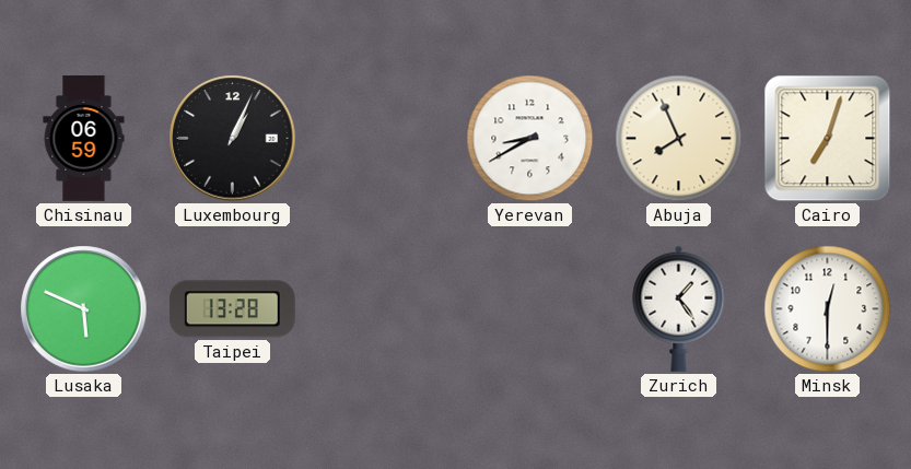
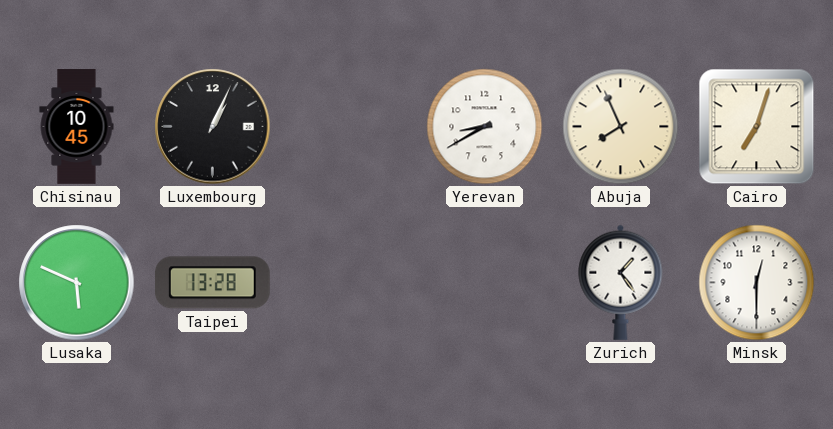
Chisinau: 06:59 -> 10:45 (77, 127)
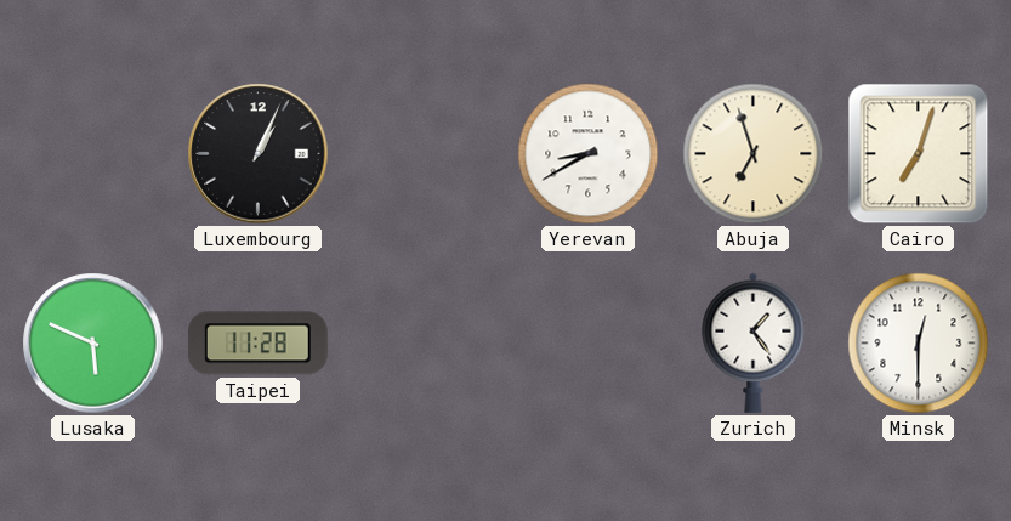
Chisinau: 10:45 -> none (77, 127)
Abuja: 7:56 -> 6:57 (754, 154)
Taipei: 13:28 -> 11:28 (257, 344)
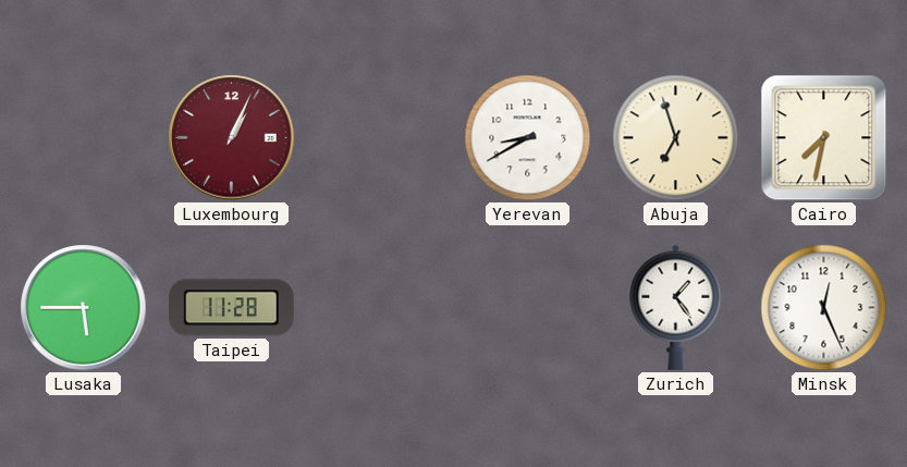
Luxembourg dial: black -> burgundy (232, 138)
Cairo: 7:03 -> 7:32 (824, 138)
Lusaka: 5:49 -> 5:45 (84, 308)
Minsk: 12:30 -> 12:26 (824, 308)
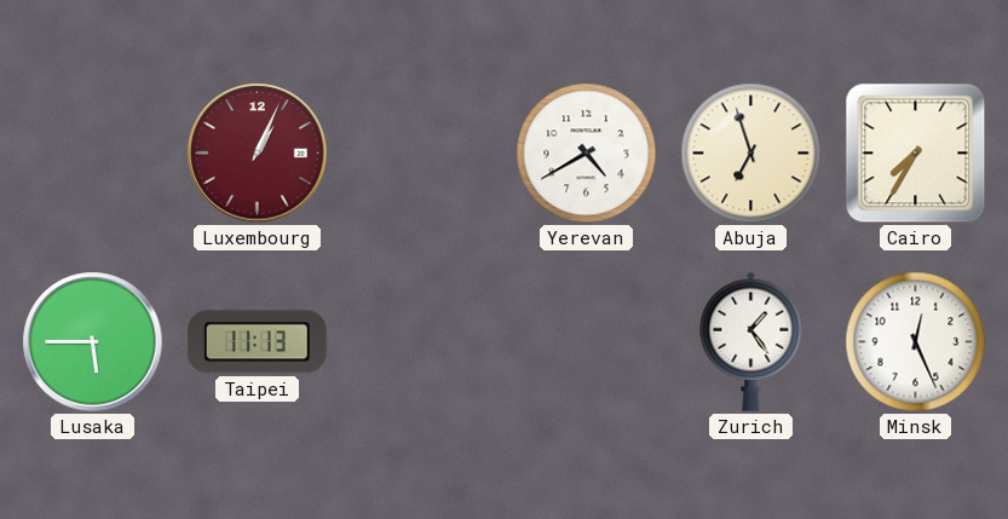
Yerevan: 8:40 -> 4:40 (587, 154)
Cairo: 7:32 -> 7:35 (916, 154)
Taipei: 11:28 -> 11:13 (257, 342)
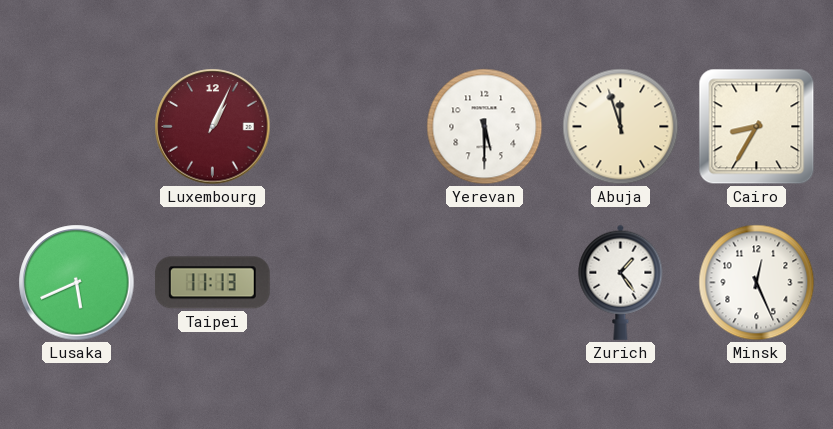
Yerevan: 4:40 -> 5:30 (485, 127)
Abuja: 6:57 -> 11:57 (621, 127)
Cairo: 7:35 -> 8:35 (757, 127)
Lusaka: 5:45 -> 5:41 (77, 283)
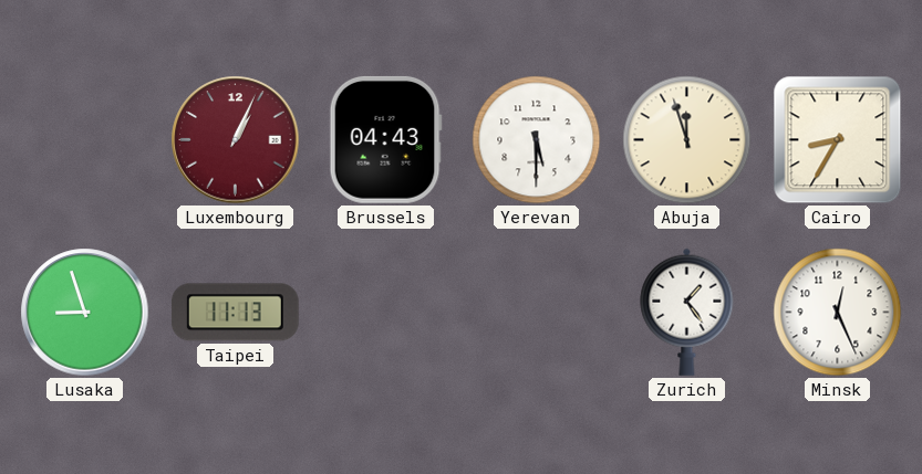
Brussels: none -> 04:43 (385, 139)
Lusaka: 5:41 -> 8:57 (85, 313)
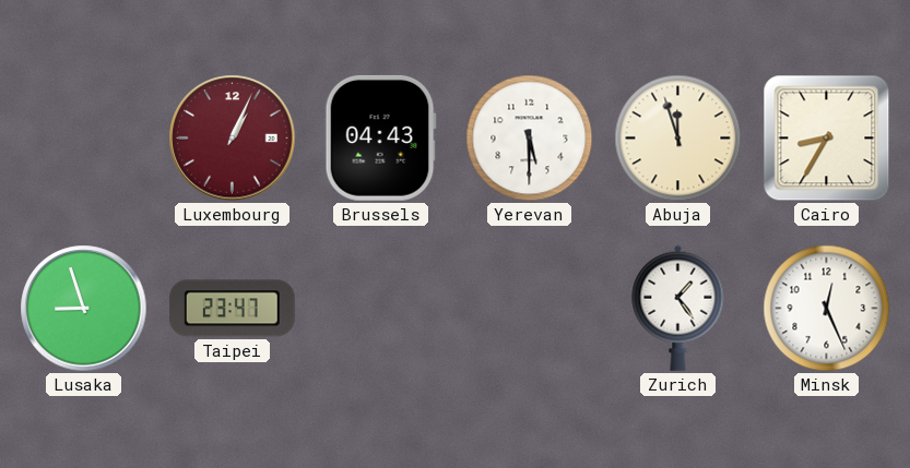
Taipei: 11:13 -> 23:47 (232, 309)
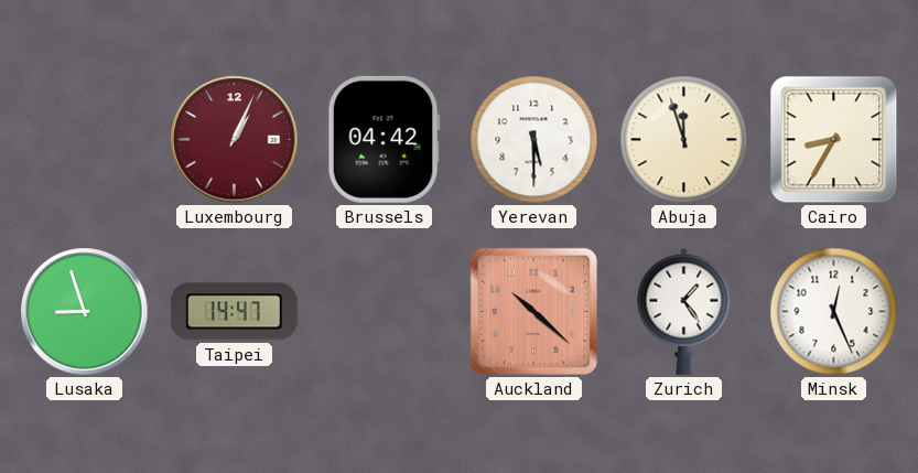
Brussels: 04:43 -> 04:42 (384, 139)
Taipei: 23:47 -> 14:47 (234, 312)
Auckland: none -> 10:22 (534, 312)
